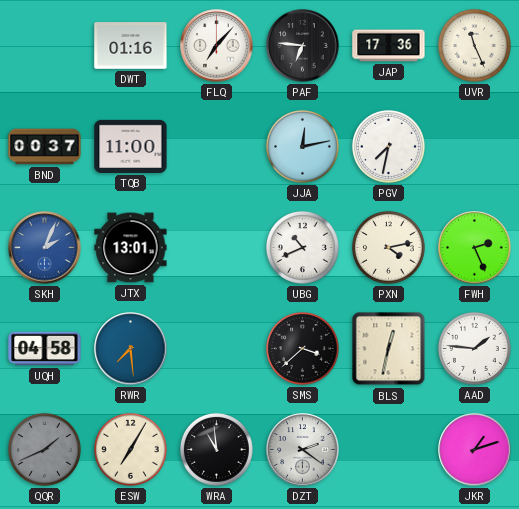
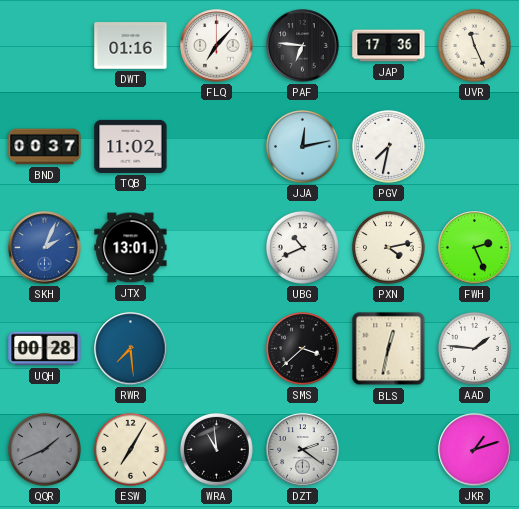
TQB: 11:00 -> 11:02 (131, 146)
UQH: 04:58 -> 00:28 (45, 349)
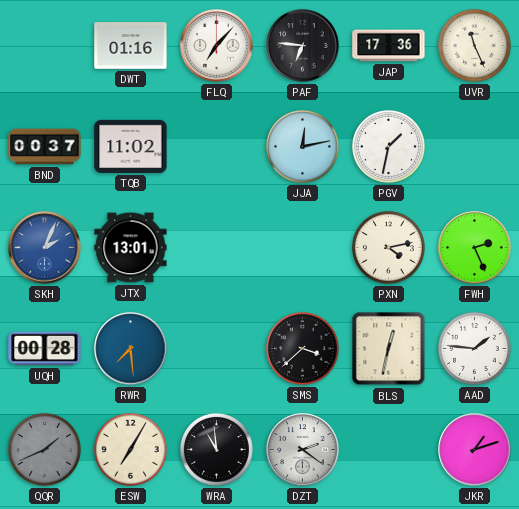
PGV: 7:32 -> 1:32 (388, 146)
UBG: 10:41 -> none (302, 247)
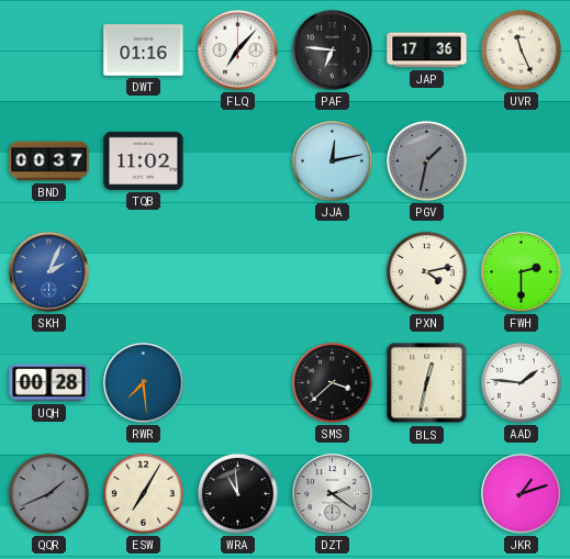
PGV dial: white -> grey (426, 160)
JTX: 13:01 -> none (131, 248)
FWH: 2:26 -> 2:30 (522, 272)
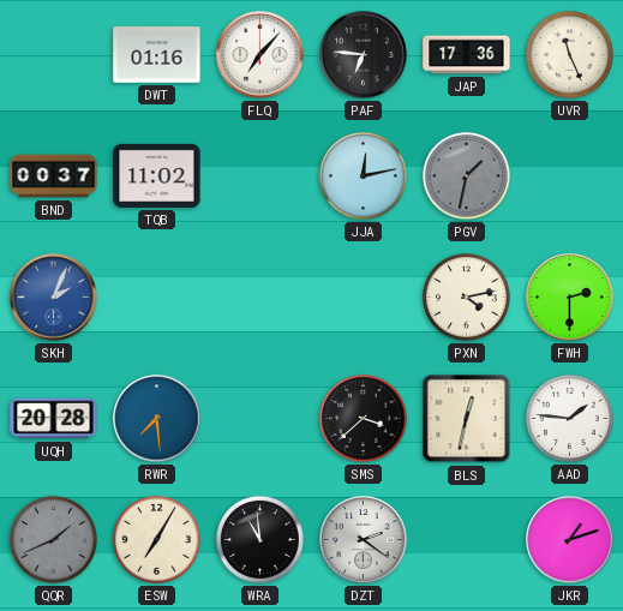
UQH: 00:28 -> 20:28 (54, 419)
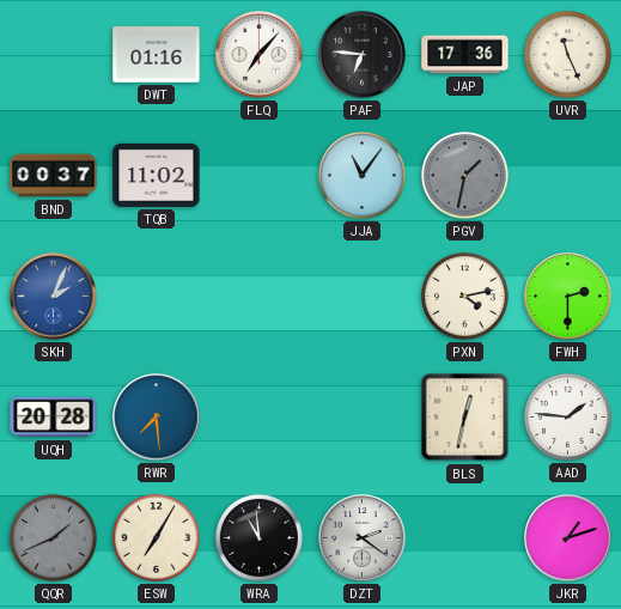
JJA: 12:13 -> 11:06 (361, 175)
SMS: 3:38 -> none (363, 418)
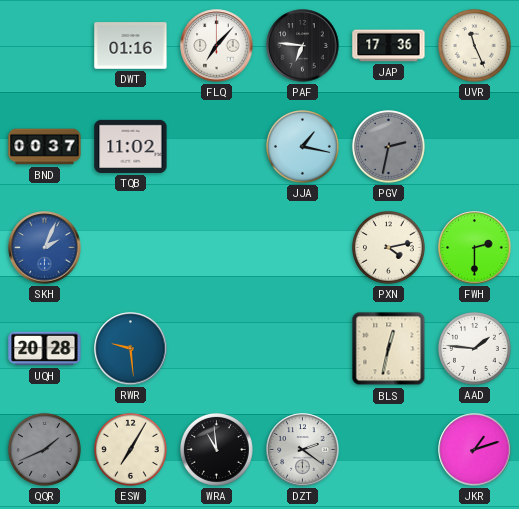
JJA: 11:06 -> 1:17 (302, 146)
PGV: 1:32 -> 2:32 (388, 146)
RWR: 7:29 -> 9:29 (131, 349)
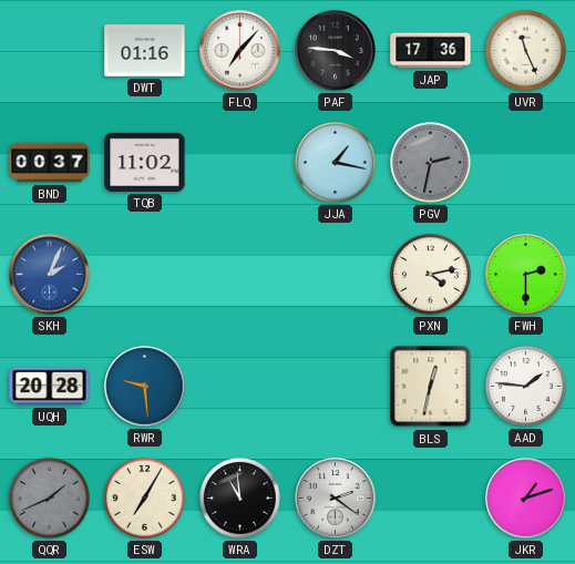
PAF: 6:46 -> 3:46 (336, 51)
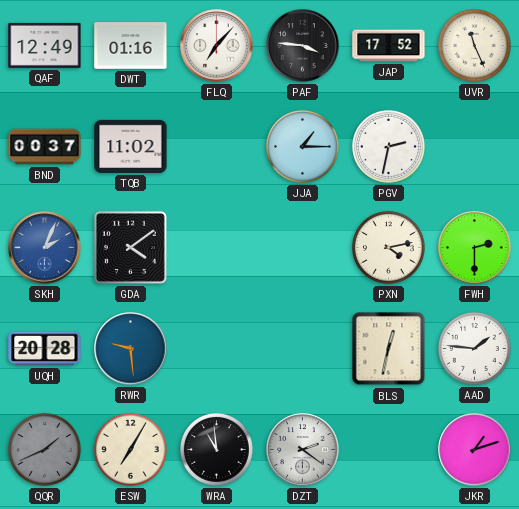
QAF: none -> 12:49 (45, 45)
JAP: 17:36 -> 17:52 (389, 46)
JJA: 1:17 -> 1:15 (302, 146)
PGV dial: grey -> white (388, 146)
GDA: none -> 4:09 (130, 247)
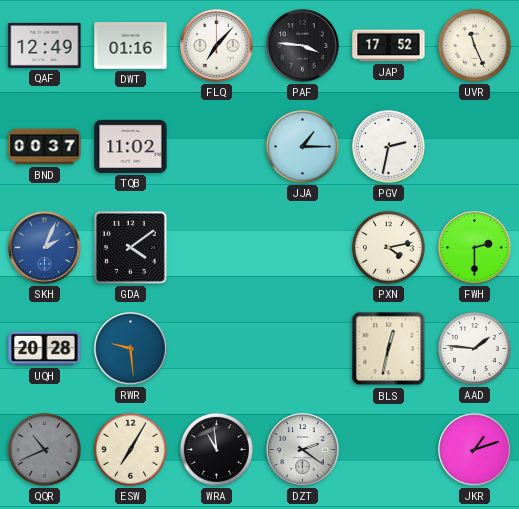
QQR: 1:41 -> 10:41 (44, 449)
